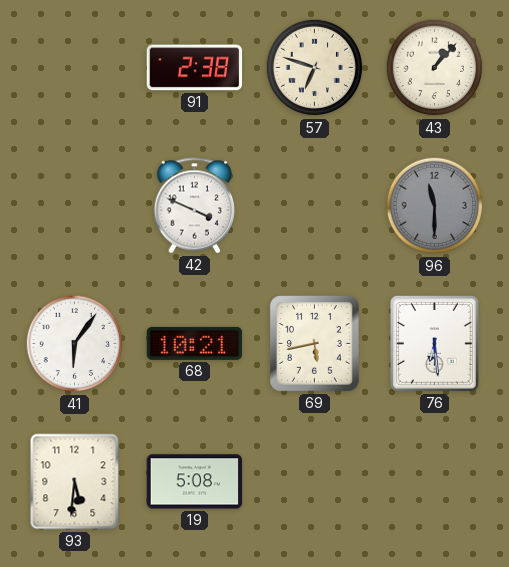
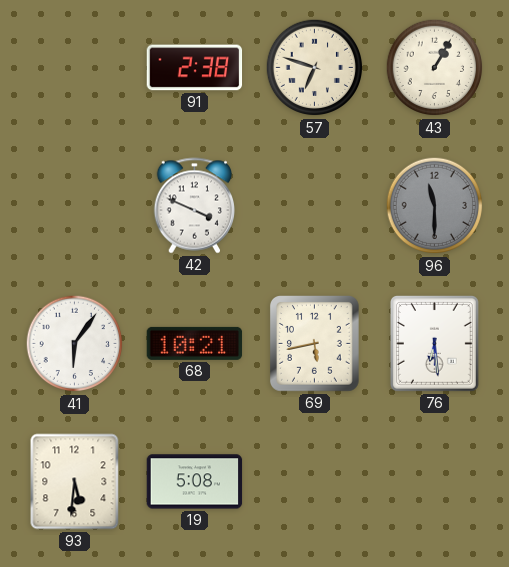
43: 1:07 -> 1:05 (435, 68)
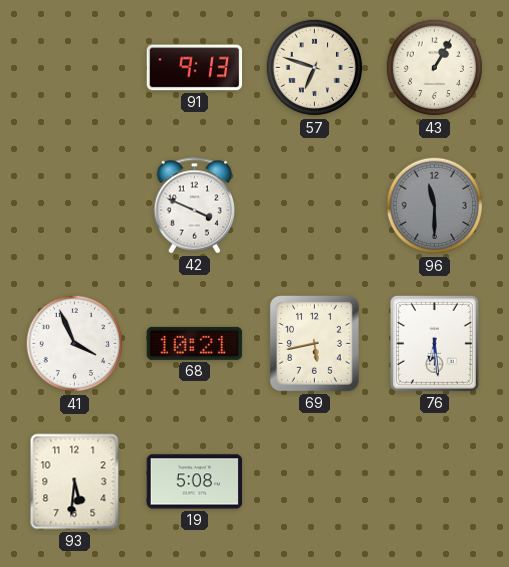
91: 2:38 -> 9:13 (195, 68)
41: 6:06 -> 3:56 (75, 344)
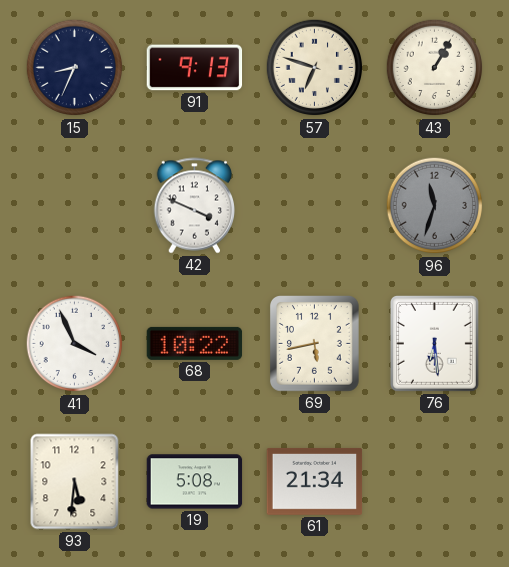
15: none -> 8:34 (75, 68)
96: 11:30 -> 11:33 (435, 206)
68: 10:21 -> 10:22 (195, 343)
61: none -> 21:34 (315, 481)
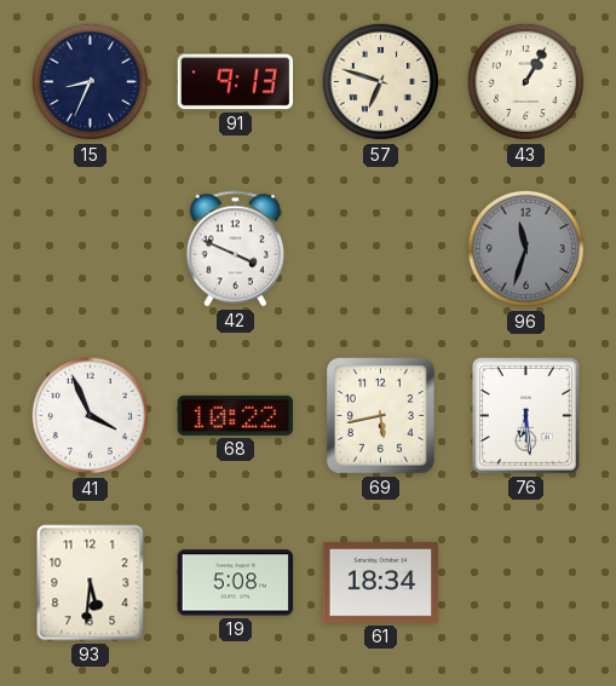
61: 21:34 -> 18:34 (381, 582)
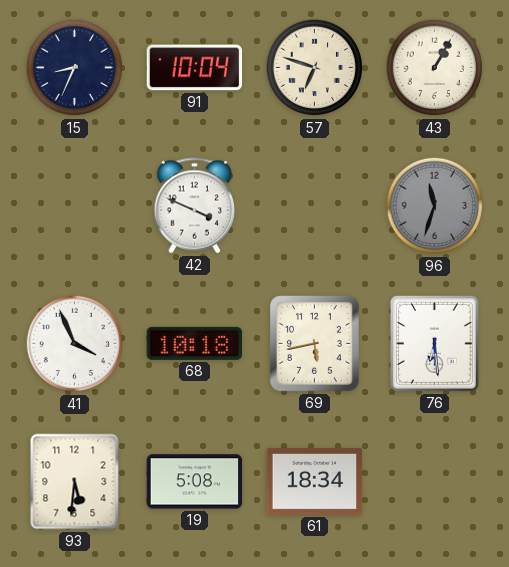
91: 9:13 -> 10:04 (195, 68)
68: 10:22 -> 10:18 (195, 343)
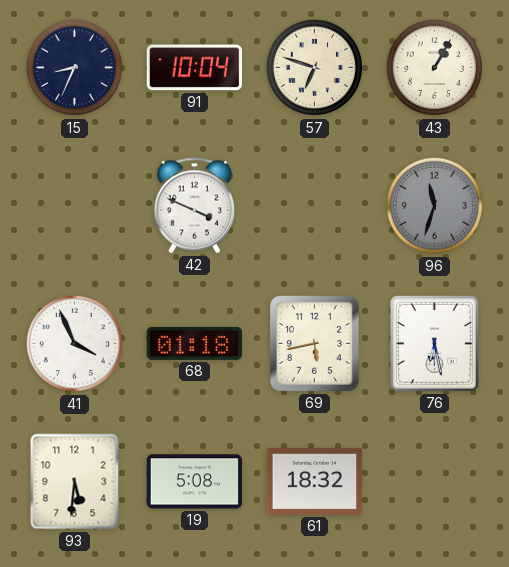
68: 10:18 -> 01:18 (195, 343)
76: 6:29 -> 6:28 (434, 343)
61: 18:34 -> 18:32 (315, 481)
